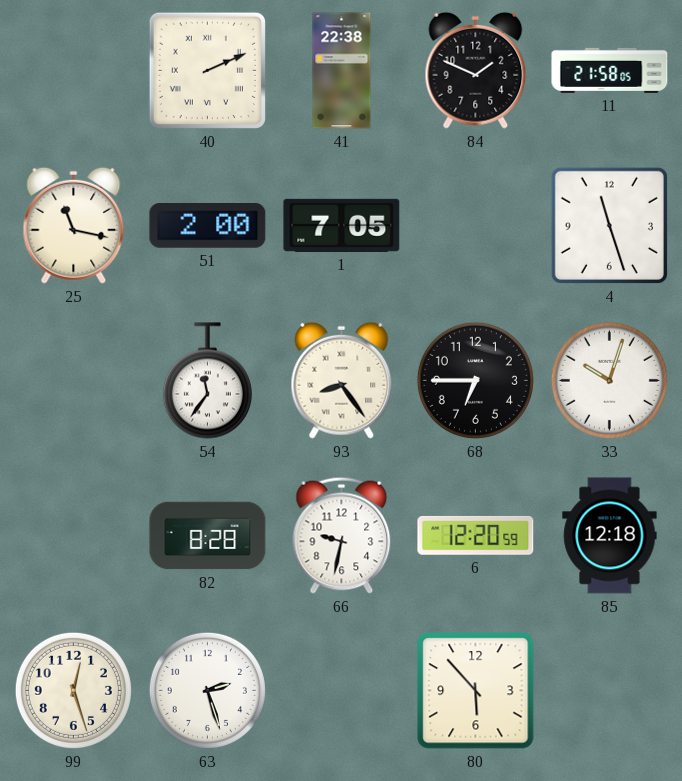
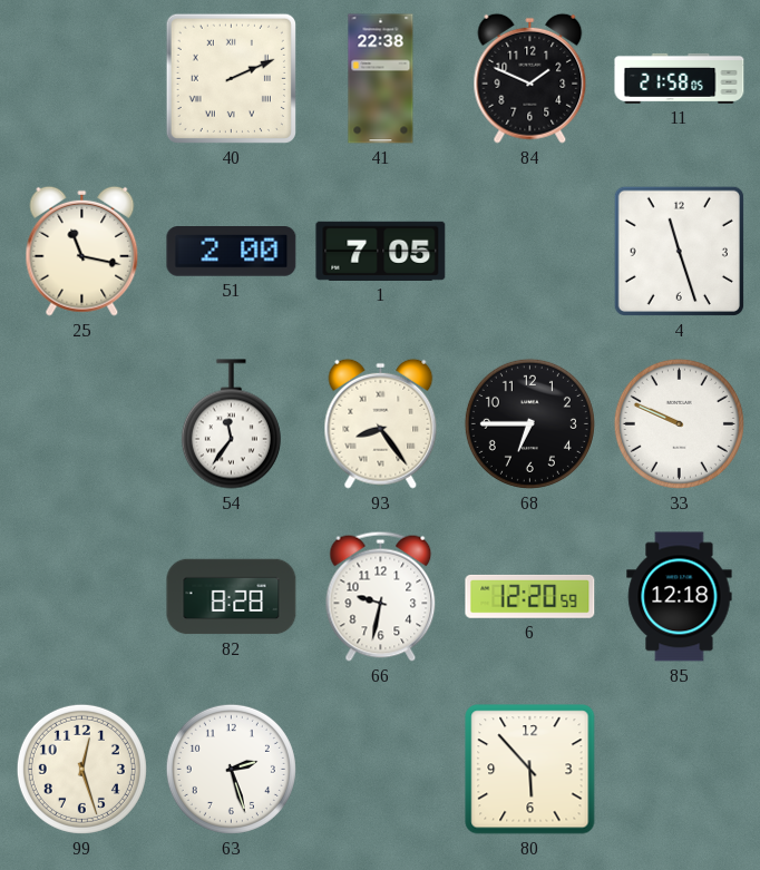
33: 10:03 -> 9:49 (679, 423)
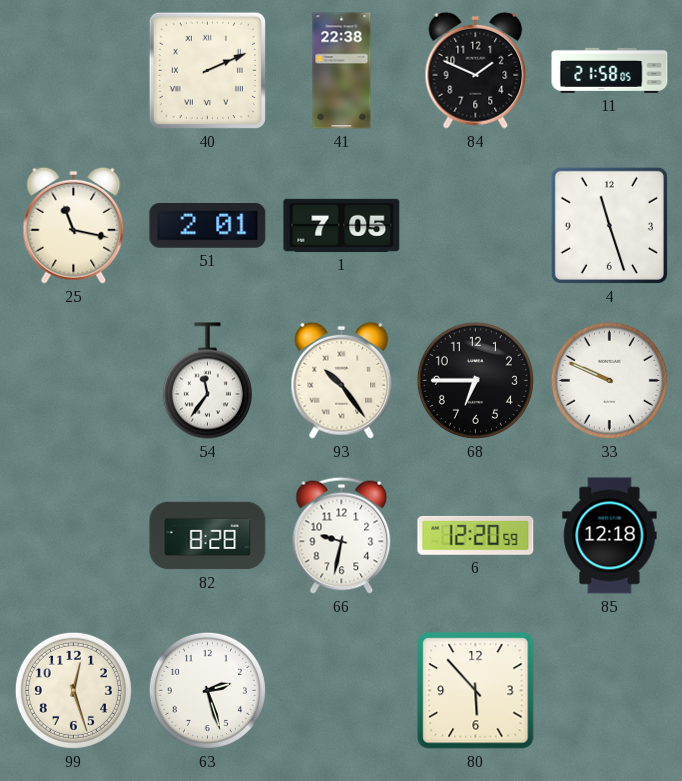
51: 2:00 -> 2:01 (208, 226)
93: 8:24 -> 10:24 (342, 380)
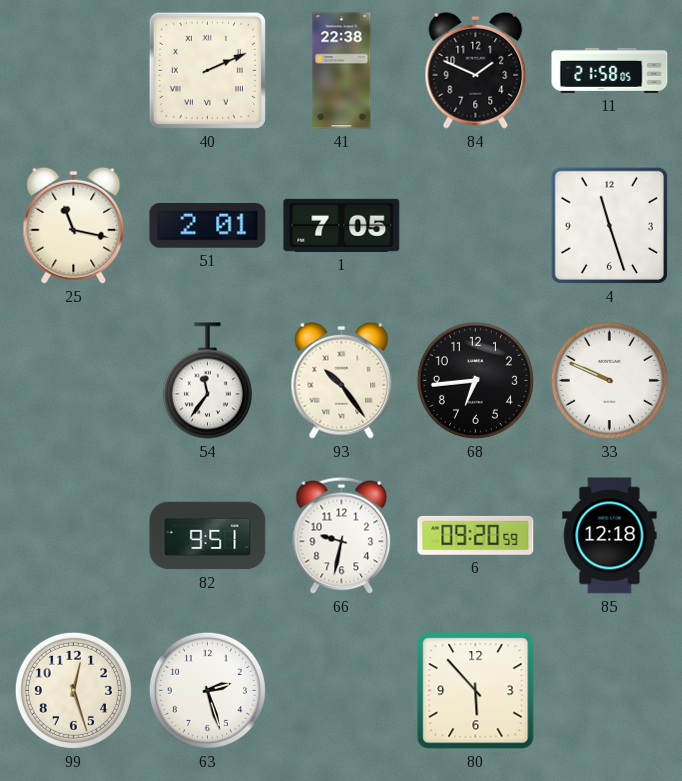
68: 6:45 -> 6:44 (475, 380)
82: 8:28 -> 9:51 (208, 536)
6: 12:20 -> 09:20 (476, 535)
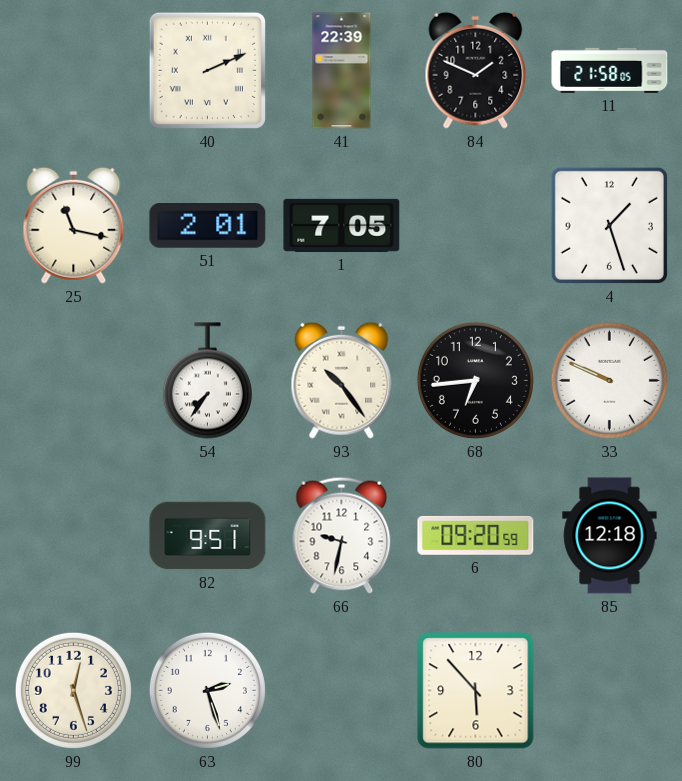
41: 22:38 -> 22:39 (342, 71)
4: 11:27 -> 1:27 (609, 225)
54: 11:36 -> 7:36 (207, 381)
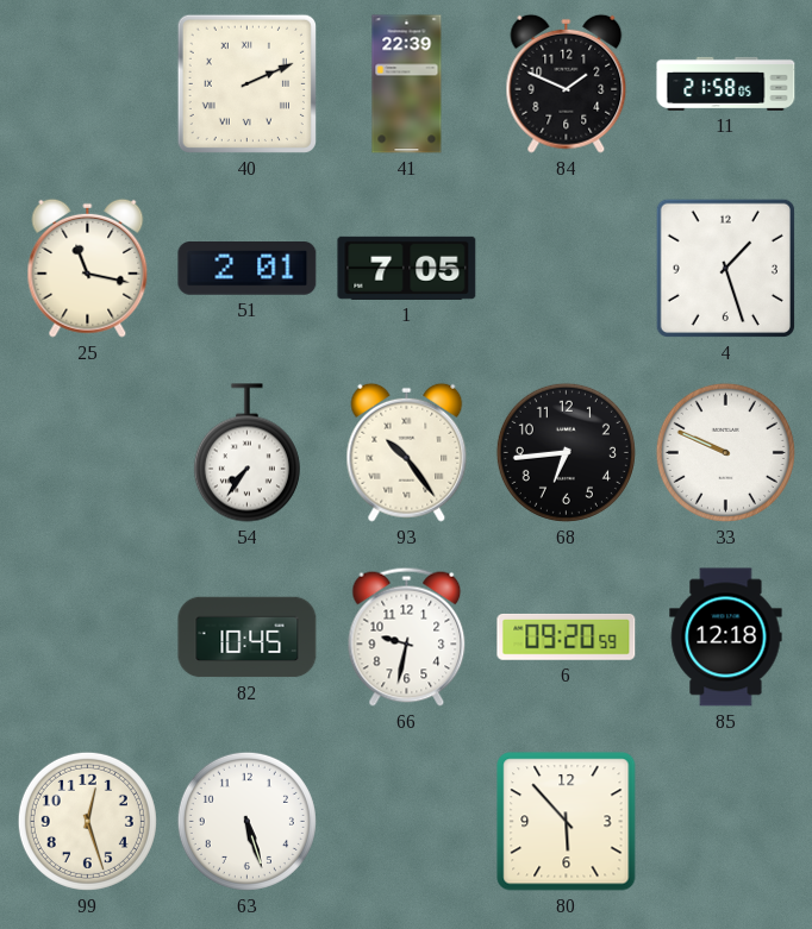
82: 9:51 -> 10:45 (248, 638)
63: 2:27 -> 5:27 (246, 821)
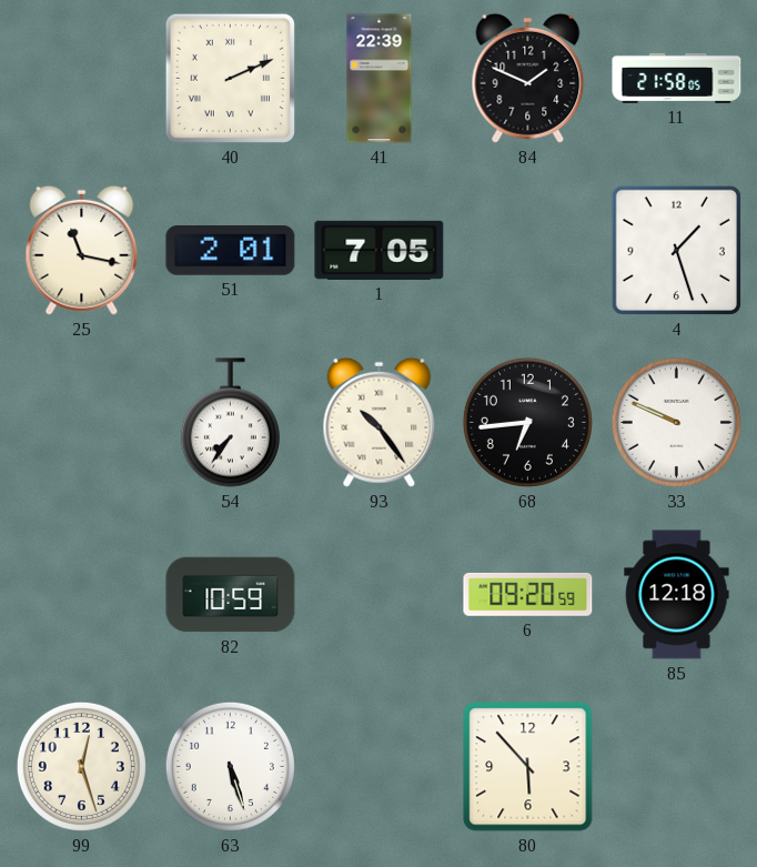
82: 10:45 -> 10:59 (231, 595)
66: 9:32 -> none (407, 636)
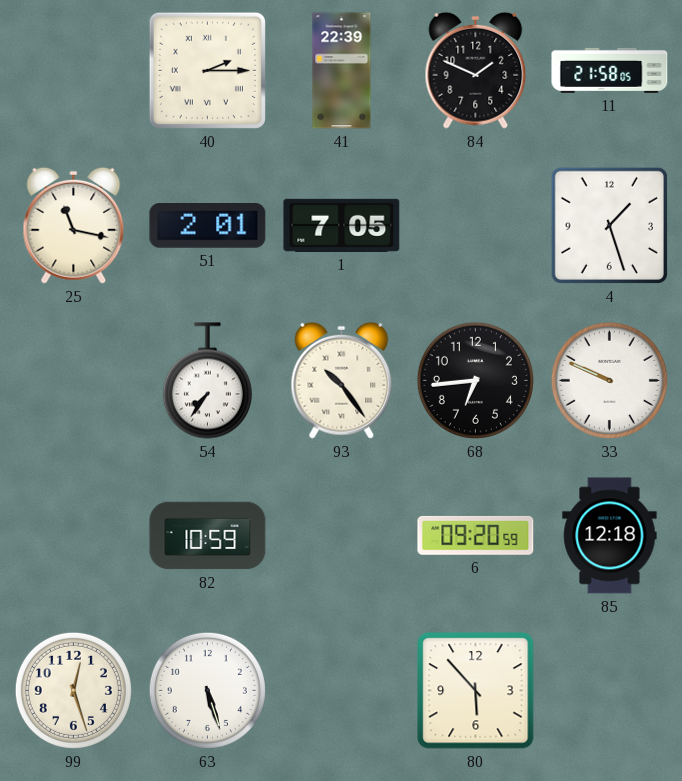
40: 2:11 -> 2:15 (207, 70)
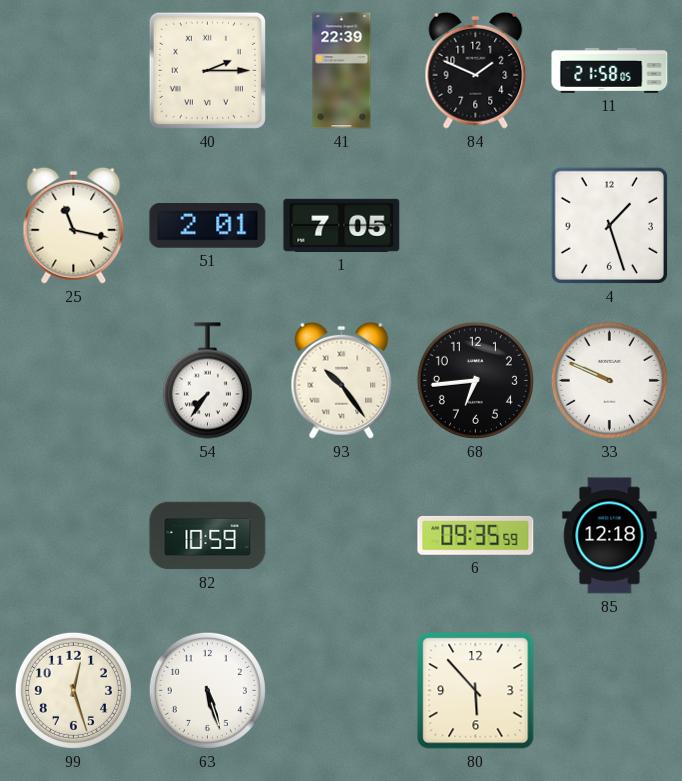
6: 09:20 -> 09:35 (476, 535)
